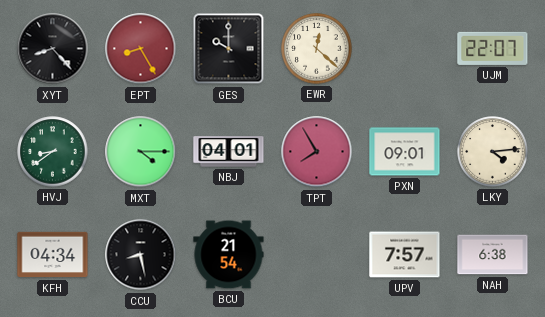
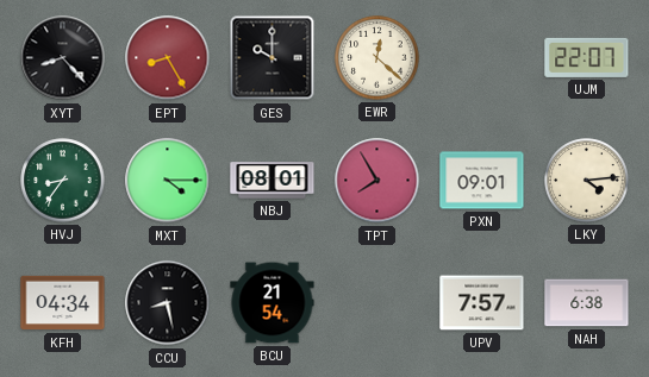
HVJ: 8:39 -> 8:36 (63, 181)
NBJ: 04:01 -> 08:01 (273, 181)
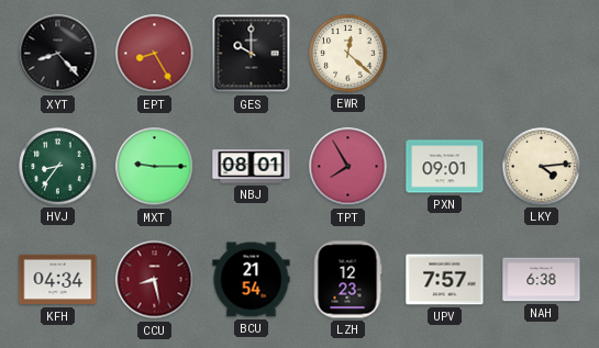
UJM: 22:07 -> none (587, 57)
MXT: 4:15 -> 9:15 (155, 167)
CCU dial: black -> burgundy (155, 280)
LZH: none -> 12:23 (347, 280)
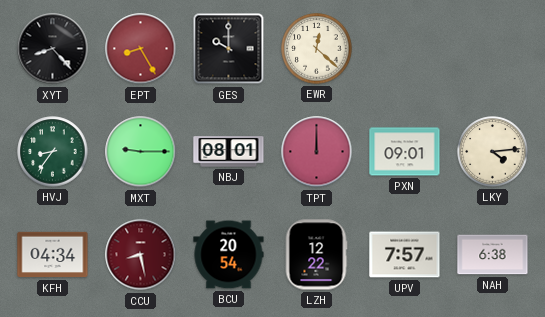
TPT: 7:55 -> 12:00 (317, 152)
BCU: 21:54 -> 20:54 (229, 255)
LZH: 12:23 -> 12:22 (316, 255)
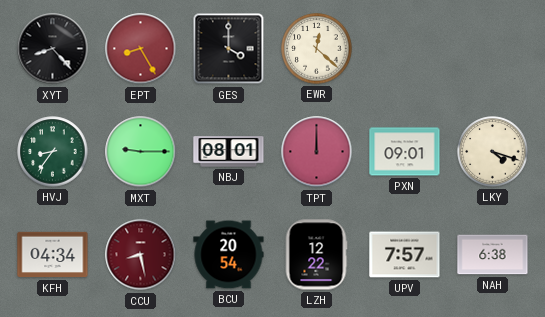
GES: 10:00 -> 4:00 (229, 49)
LKY: 4:14 -> 4:18 (493, 152)
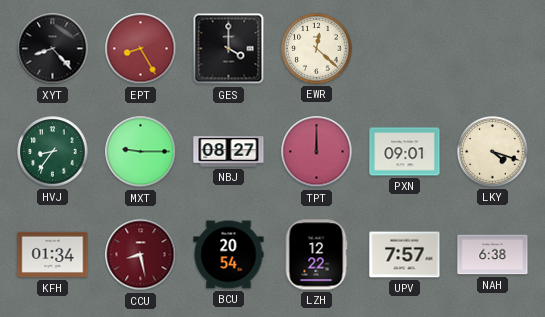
NBJ: 08:01 -> 08:27 (229, 152)
KFH: 04:34 -> 01:34 (53, 255)
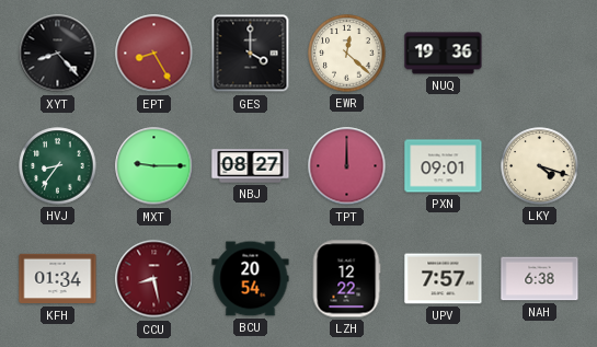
NUQ: none -> 19:36 (444, 54)
